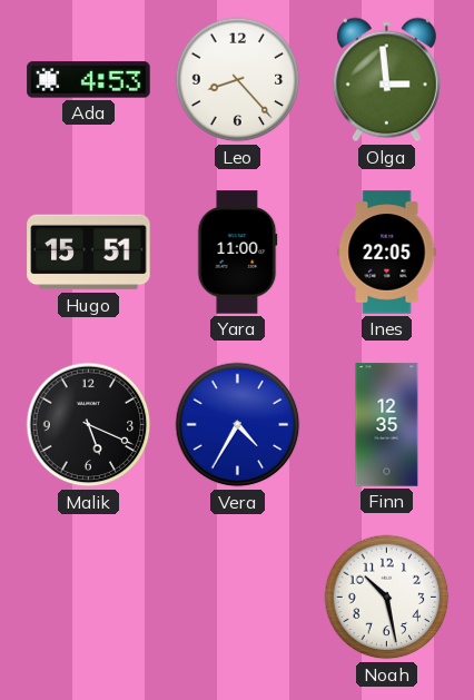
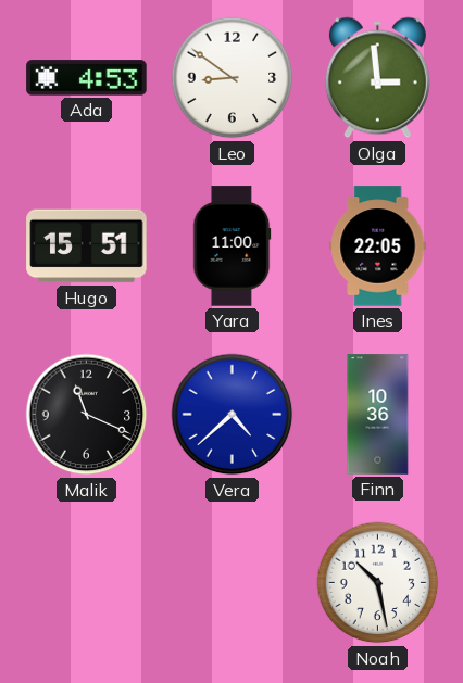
Leo: 8:23 -> 8:51 (233, 78)
Malik: 5:19 -> 11:19 (87, 415)
Vera: 4:35 -> 4:38 (233, 415)
Finn: 12:35 -> 10:36 (378, 415)
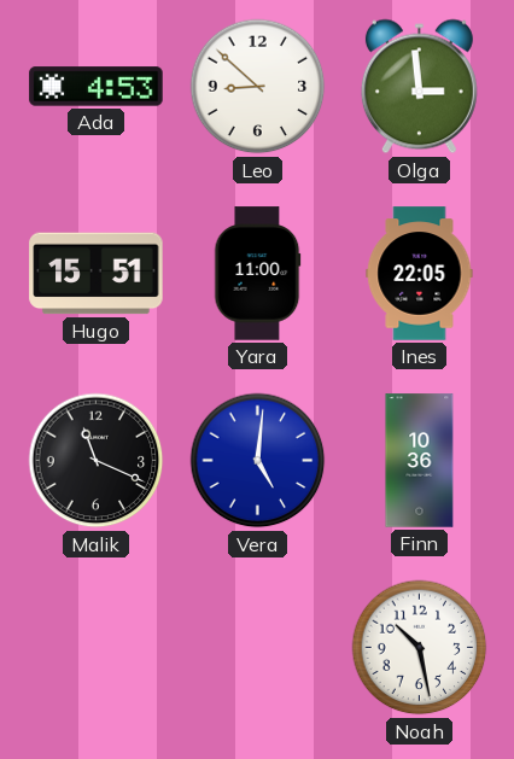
Leo: 8:51 -> 8:52 (258, 87)
Vera: 4:38 -> 5:01 (258, 461)
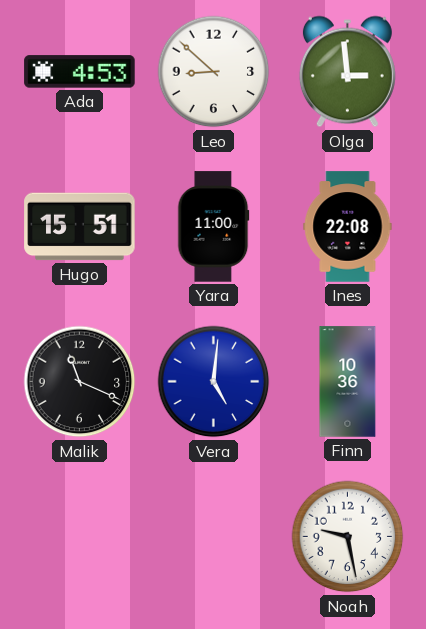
Ines: 22:05 -> 22:08 (348, 227)
Noah: 10:28 -> 9:28 (348, 537)
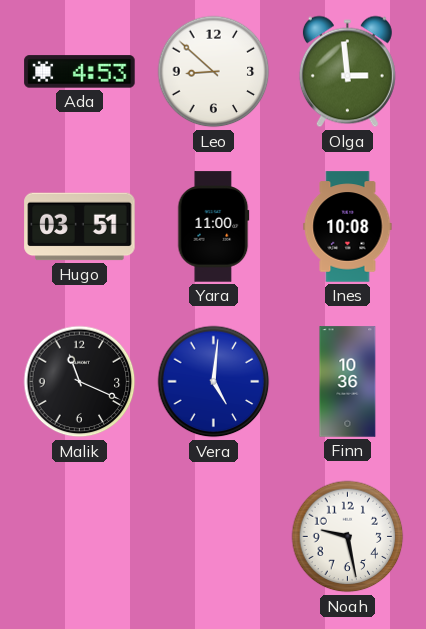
Hugo: 15:51 -> 03:51 (80, 227)
Ines: 22:08 -> 10:08 (348, 227)
